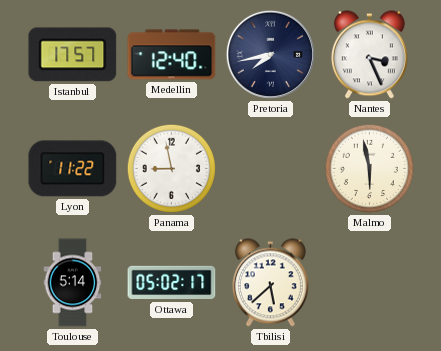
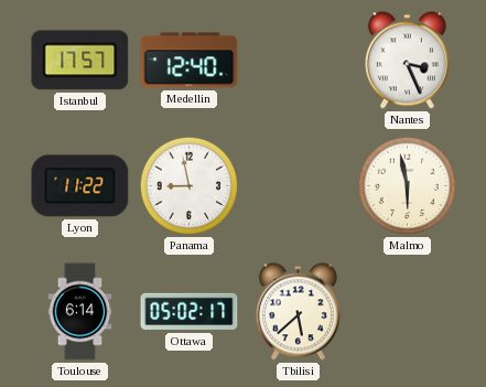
Pretoria: 7:43 -> none (270, 54)
Toulouse: 5:14 -> 6:14 (80, 312)
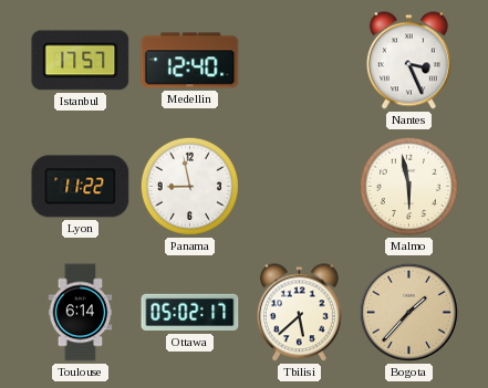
Bogota: none -> 1:37 (408, 312)
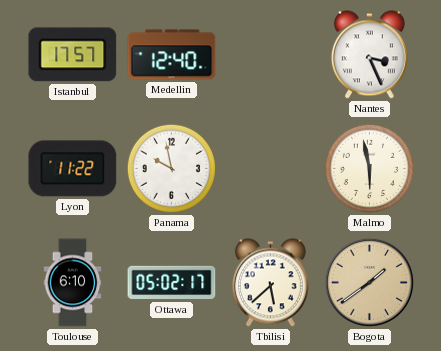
Panama: 8:58 -> 9:58 (171, 168)
Toulouse: 6:14 -> 6:10 (73, 283)
Bogota: 1:37 -> 1:39 (369, 282)
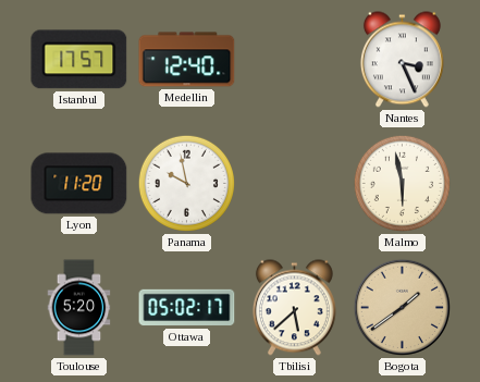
Lyon: 11:22 -> 11:20 (79, 184)
Toulouse: 6:10 -> 5:20 (79, 308)
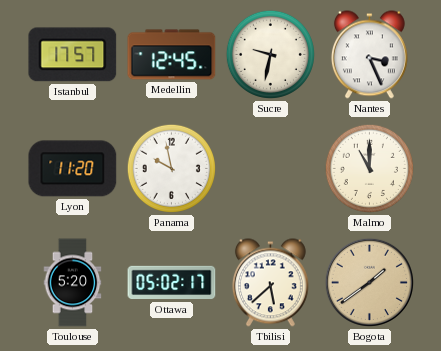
Medellin: 12:40 -> 12:45 (172, 55)
Sucre: none -> 9:32 (270, 54)
Malmo: 5:58 -> 11:00 (369, 168)
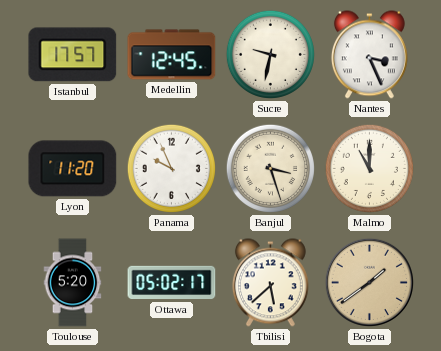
Panama: 9:58 -> 9:56 (171, 168)
Banjul: none -> 3:27 (270, 168)
